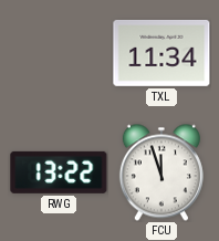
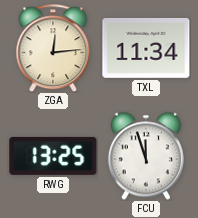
ZGA: none -> 12:14 (53, 48)
RWG: 13:22 -> 13:25 (53, 156)
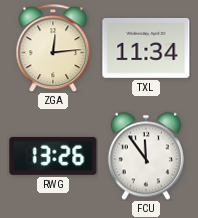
RWG: 13:25 -> 13:26 (53, 156)
FCU: 11:57 -> 11:54 (146, 156)
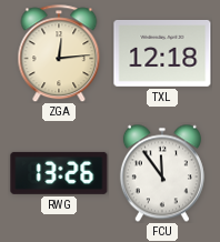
TXL: 11:34 -> 12:18 (162, 53)
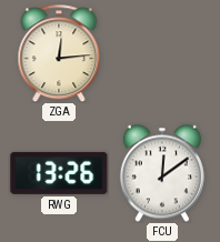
TXL: 12:18 -> none (162, 53)
FCU: 11:54 -> 12:09 (162, 173)
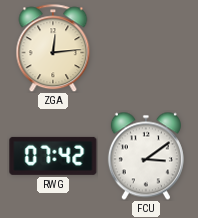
RWG: 13:26 -> 07:42 (53, 156)
FCU: 12:09 -> 3:09 (146, 156)
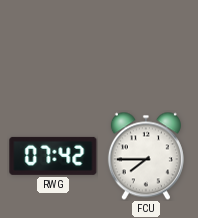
ZGA: 12:14 -> none (53, 48)
FCU: 3:09 -> 7:45 (146, 156)
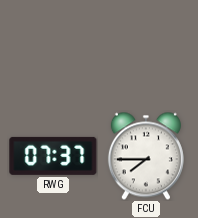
RWG: 07:42 -> 07:37 (53, 156)
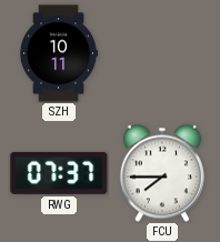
SZH: none -> 10:11 (59, 53)
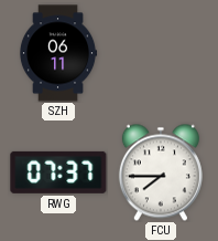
SZH: 10:11 -> 06:11 (58, 53)
